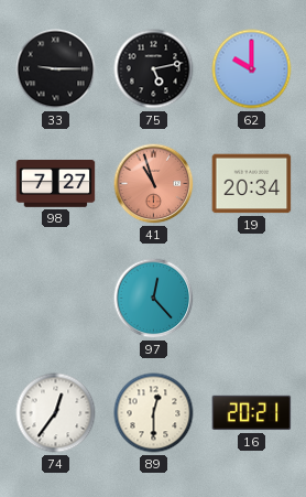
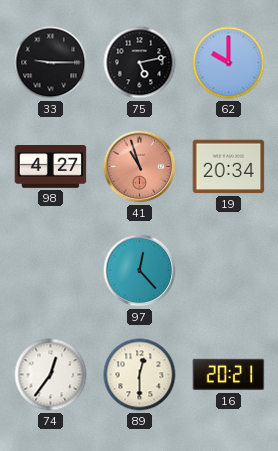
98: 7:27 -> 4:27 (51, 167)
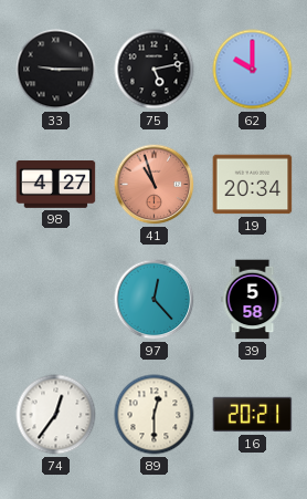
39: none -> 5:58 (253, 300)
